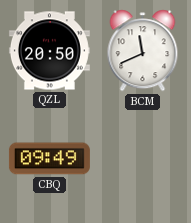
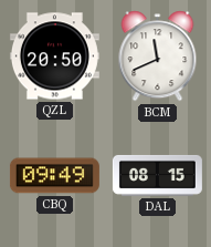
DAL: none -> 08:15 (157, 175)
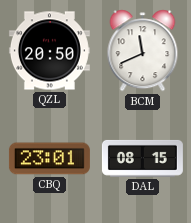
CBQ: 09:49 -> 23:01 (49, 159)
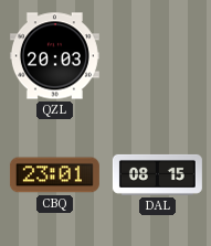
QZL: 20:50 -> 20:03 (54, 56)
BCM: 11:41 -> none (143, 51)
